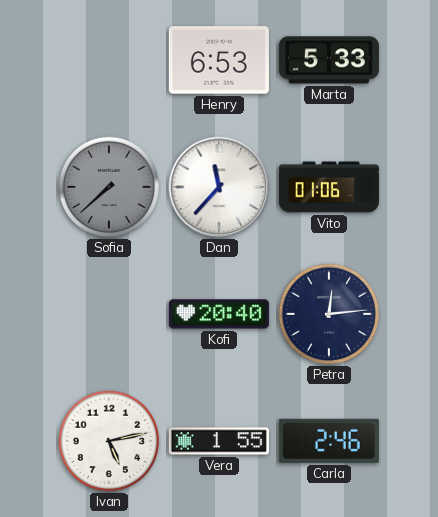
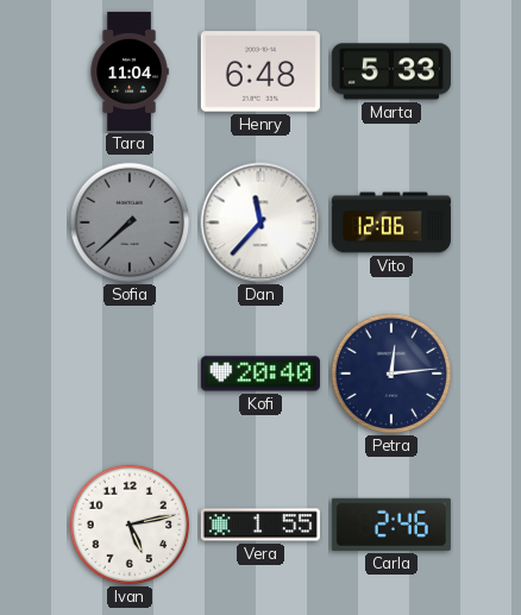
Tara: none -> 11:04 (130, 71)
Henry: 6:53 -> 6:48 (260, 71)
Vito: 01:06 -> 12:06 (391, 222)
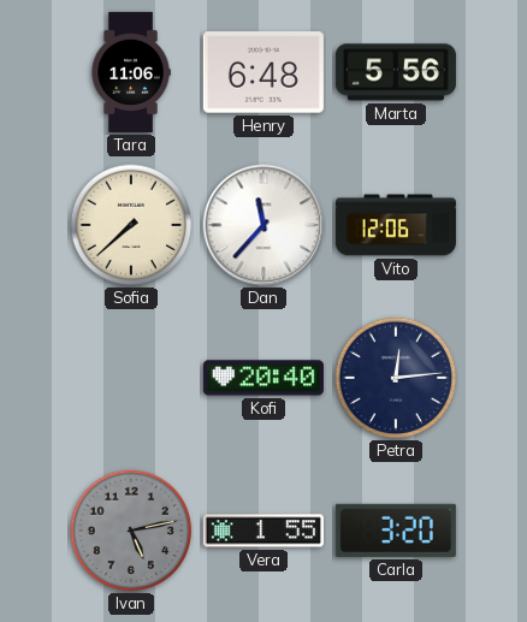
Tara: 11:04 -> 11:06 (131, 72)
Marta: 5:33 -> 5:56 (396, 72)
Sofia dial: grey -> cream (131, 225)
Ivan dial: white -> grey (131, 531)
Carla: 2:46 -> 3:20 (396, 531)
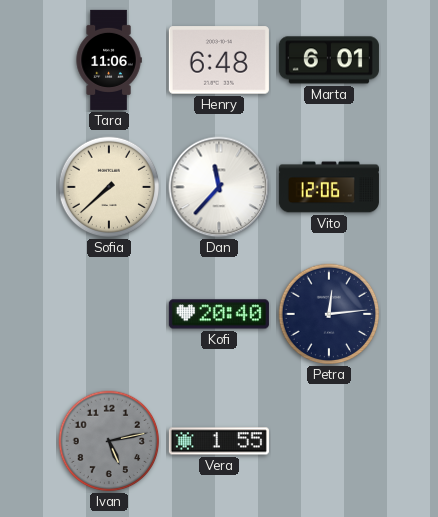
Marta: 5:56 -> 6:01 (329, 60)
Carla: 3:20 -> none (396, 531)
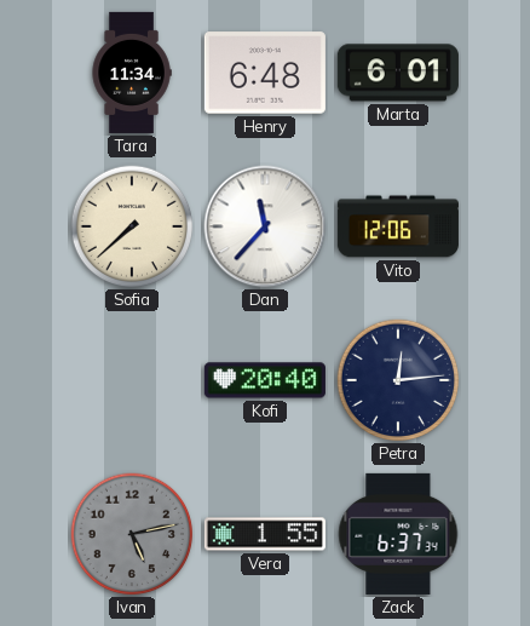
Tara: 11:06 -> 11:34 (132, 73)
Zack: none -> 6:37 (398, 534)
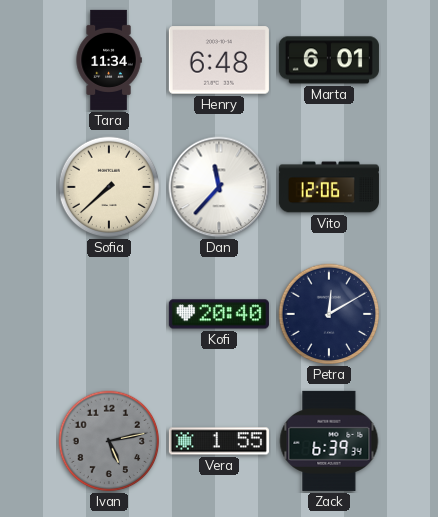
Petra: 12:14 -> 12:10 (329, 314)
Zack: 6:37 -> 6:39 (329, 441)
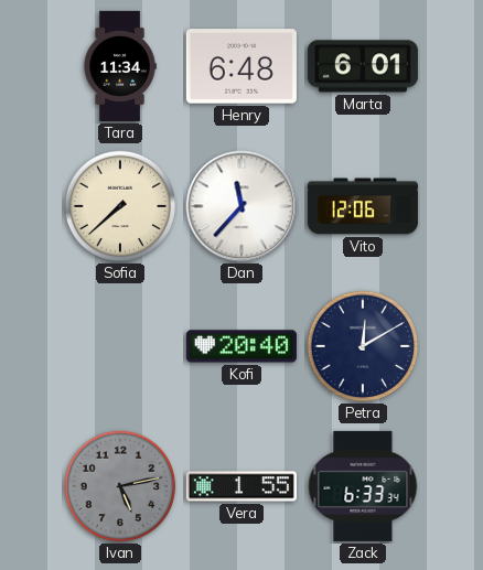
Zack: 6:39 -> 6:33 (363, 486)
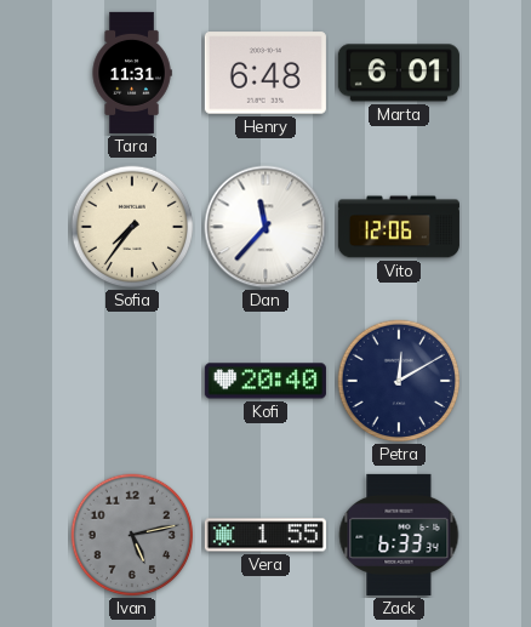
Tara: 11:34 -> 11:31 (132, 73)
Sofia: 7:38 -> 7:36 (132, 227)
